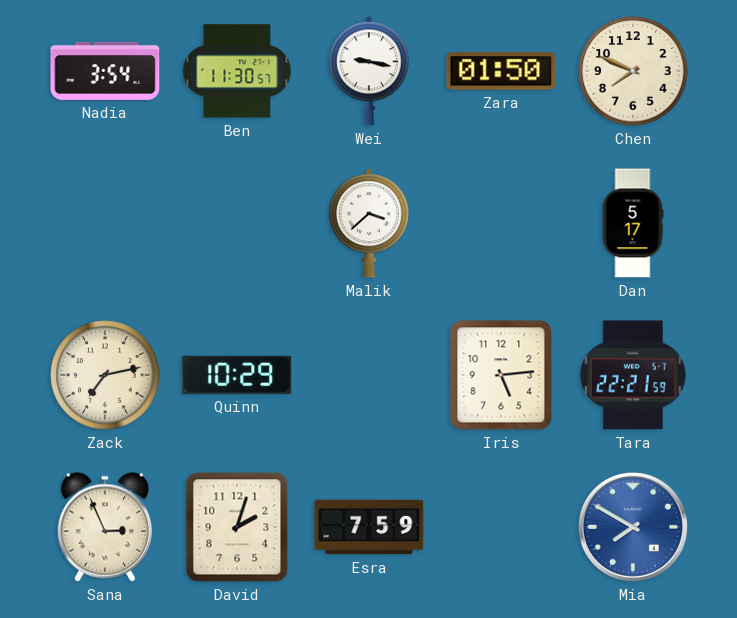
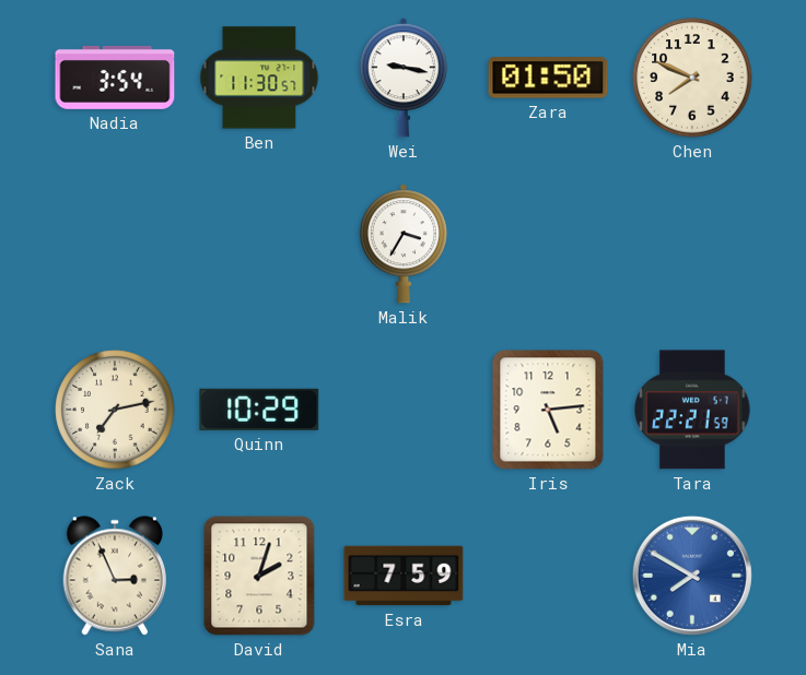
Malik: 3:38 -> 3:35 (404, 244)
Dan: 5:17 -> none (633, 223)
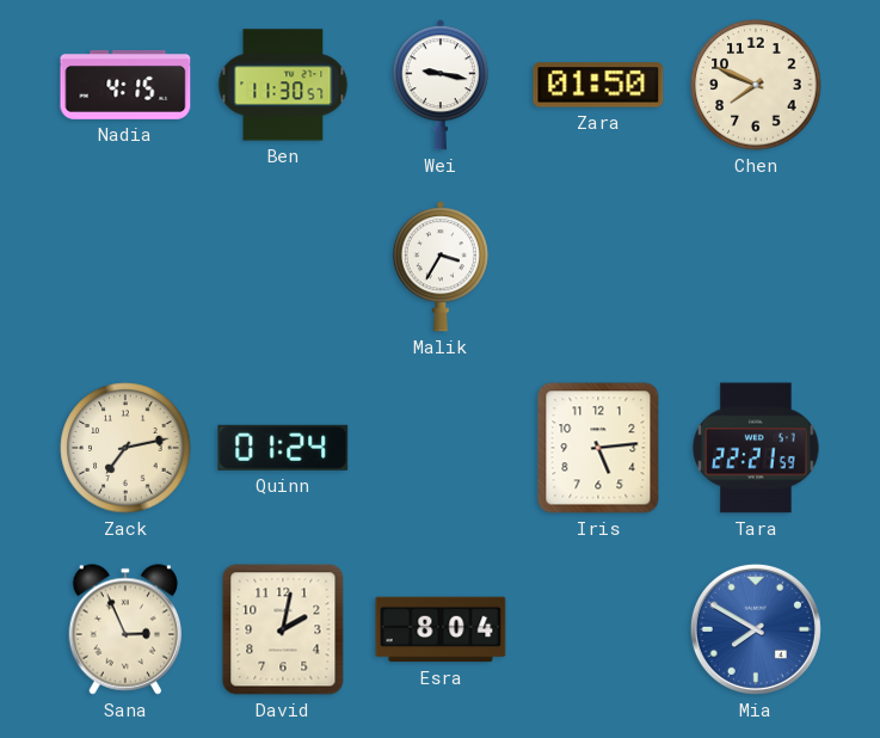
Nadia: 3:54 -> 4:15 (125, 85)
Quinn: 10:29 -> 01:24 (283, 448)
David: 2:03 -> 2:02 (283, 629)
Esra: 7:59 -> 8:04 (441, 629)
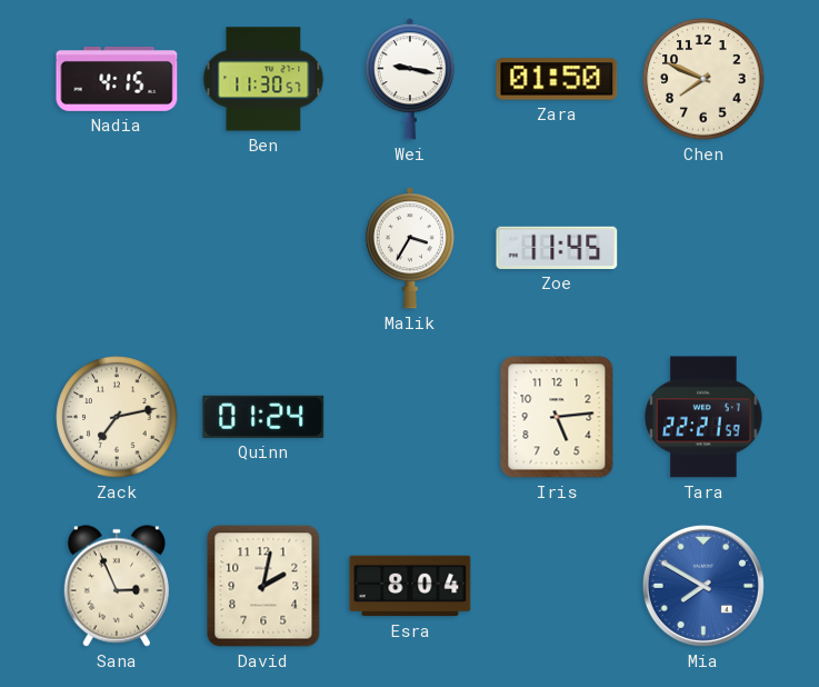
Zoe: none -> 11:45 (557, 248)
